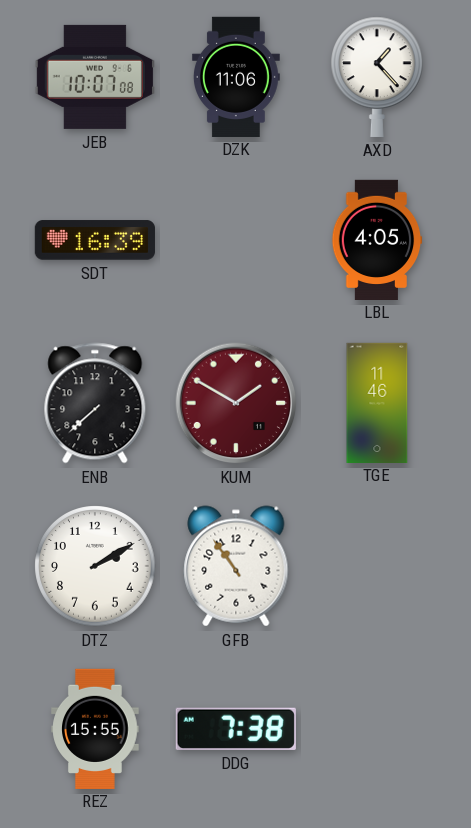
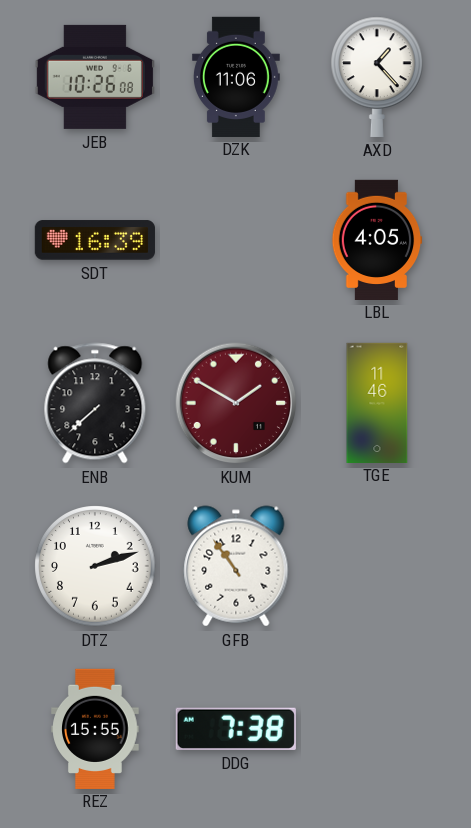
JEB: 10:07 -> 10:26 (95, 77)
DTZ: 2:10 -> 2:12 (95, 566)
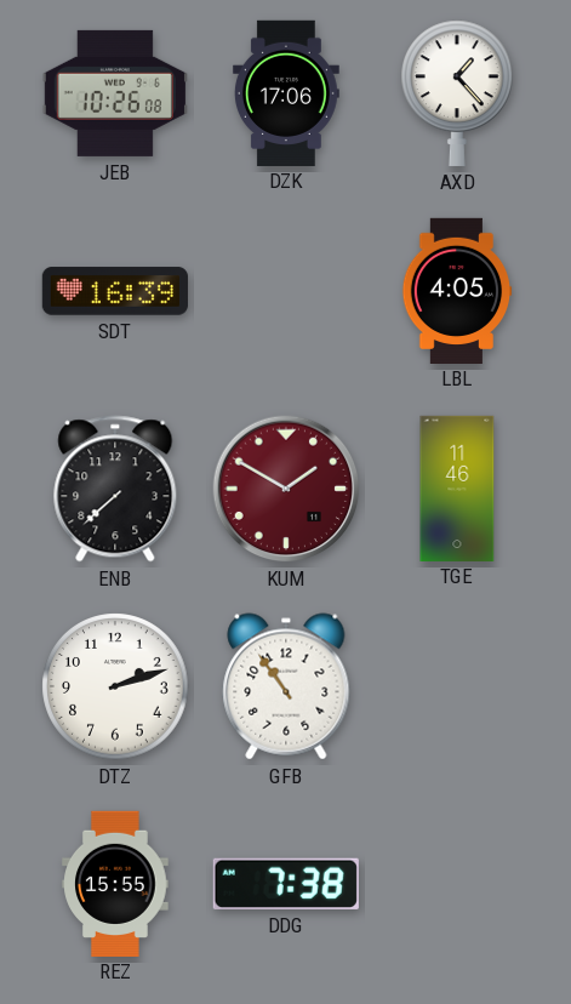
DZK: 11:06 -> 17:06 (286, 92)
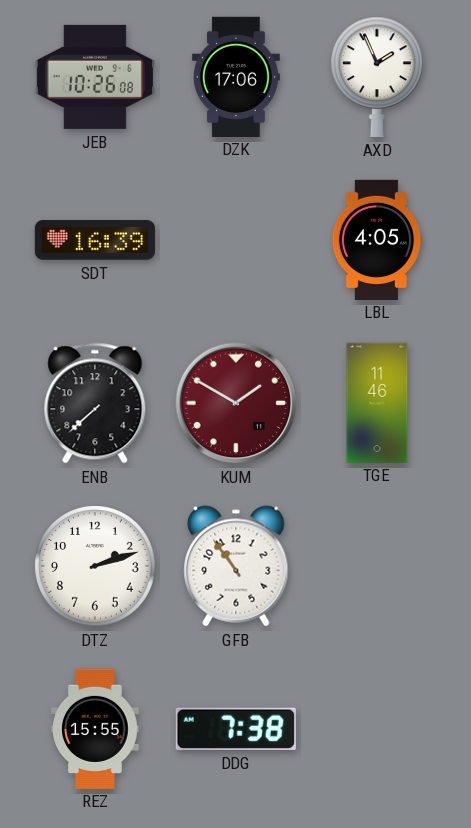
AXD: 1:23 -> 1:56 (378, 77)
